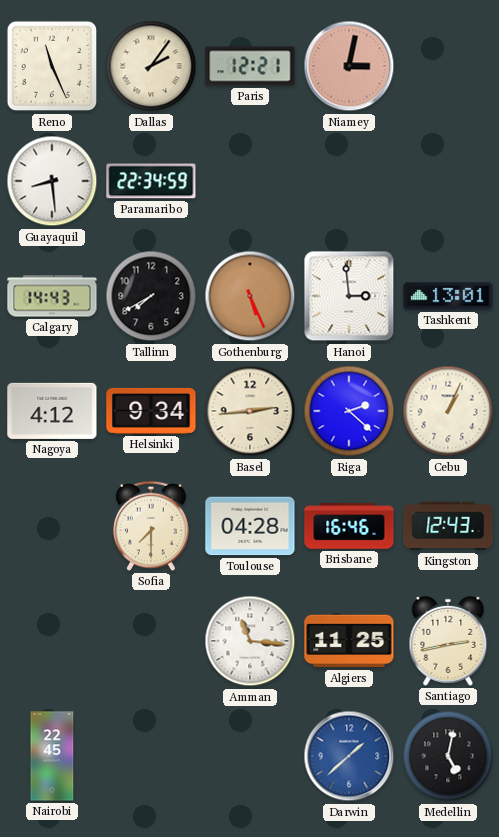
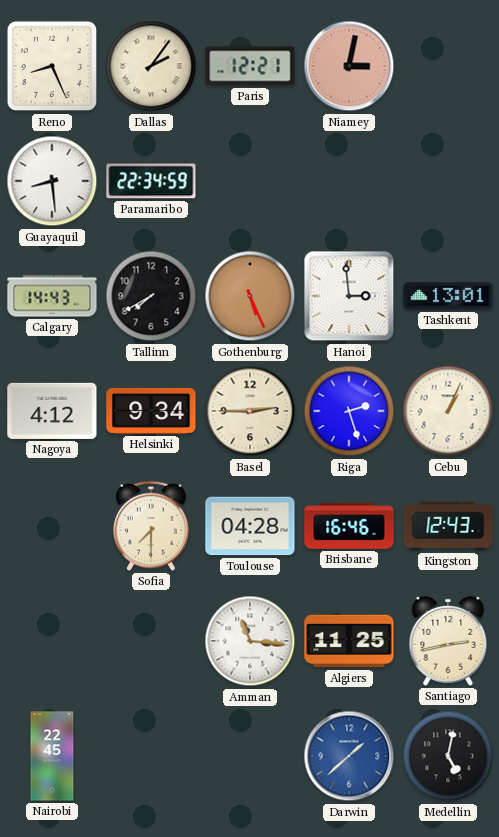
Reno: 11:26 -> 8:26 (52, 66)
Basel: 2:44 -> 2:45 (250, 411)
Riga: 2:22 -> 2:27 (349, 411)
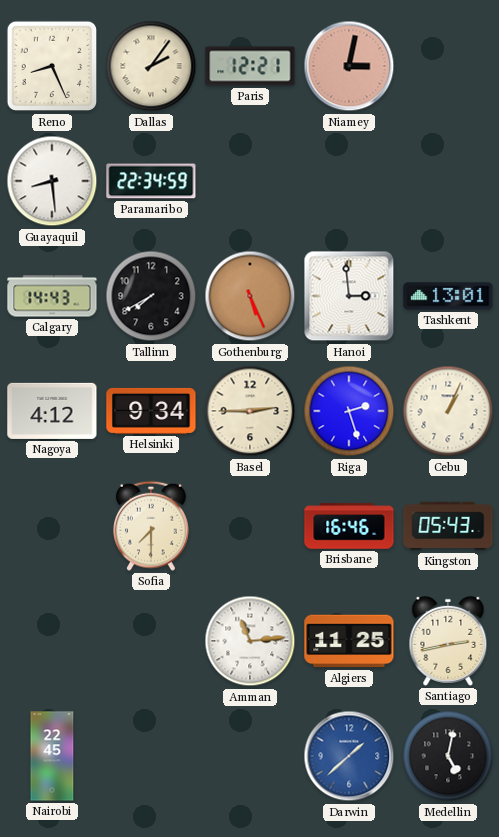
Toulouse: 04:28 -> none (250, 526)
Kingston: 12:43 -> 05:43 (448, 526)
Amman: 11:16 -> 11:14 (250, 641)
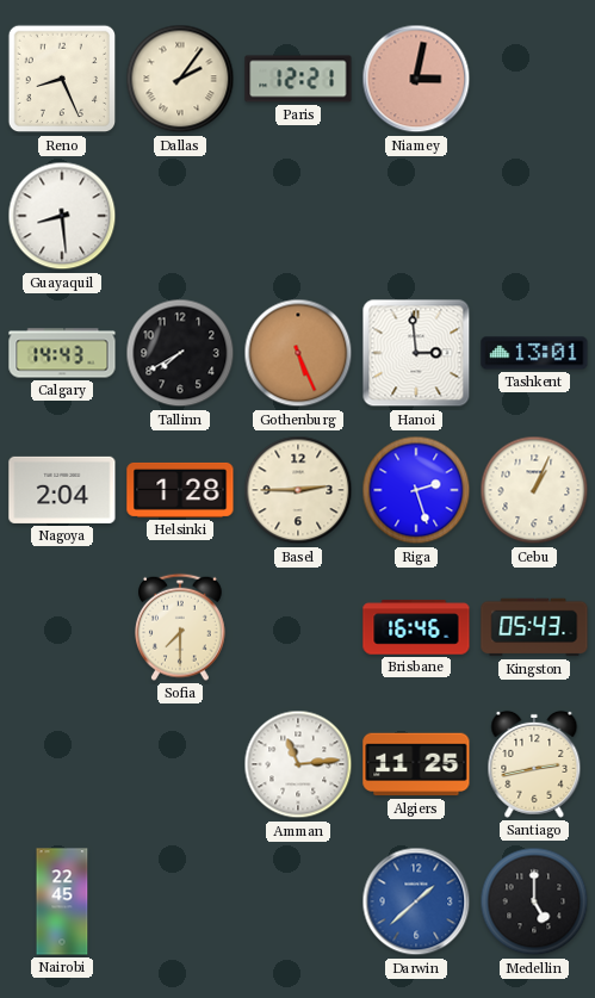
Paramaribo: 22:34 -> none (151, 181)
Nagoya: 4:12 -> 2:04 (62, 490)
Helsinki: 9:34 -> 1:28 (180, 490)
Medellin: 5:02 -> 5:00 (534, 901)
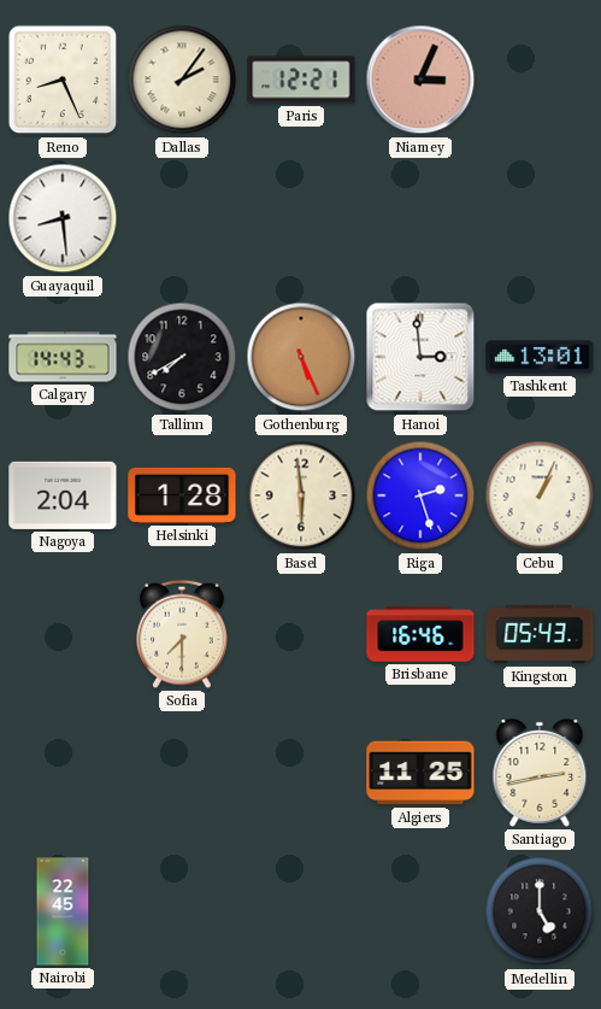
Niamey: 3:02 -> 3:04 (420, 80)
Basel: 2:45 -> 5:59 (301, 495)
Amman: 11:14 -> none (298, 764)
Darwin: 1:38 -> none (416, 901)
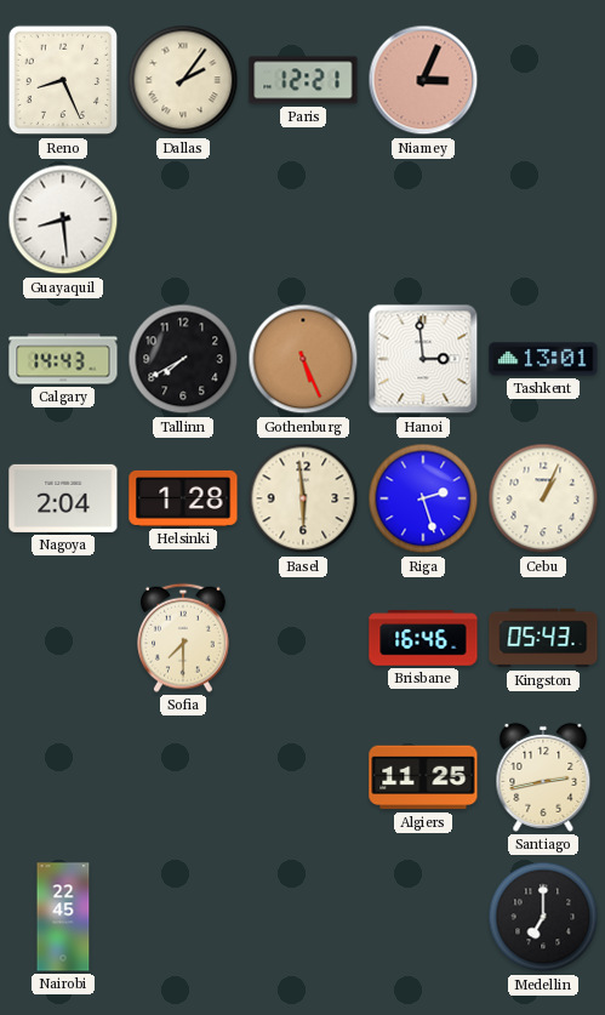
Medellin: 5:00 -> 7:00 (543, 917)
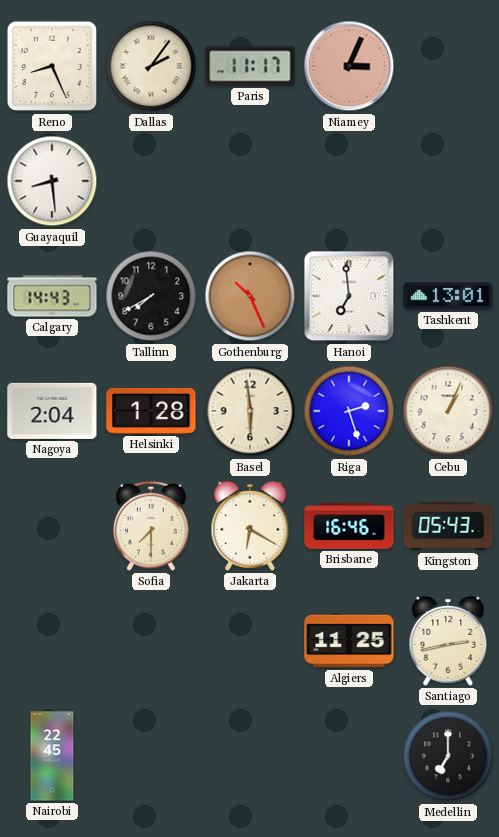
Paris: 12:21 -> 11:17 (250, 66)
Gothenburg: 5:26 -> 10:26 (250, 296)
Hanoi: 2:59 -> 6:59 (349, 296)
Jakarta: none -> 6:20 (250, 526)
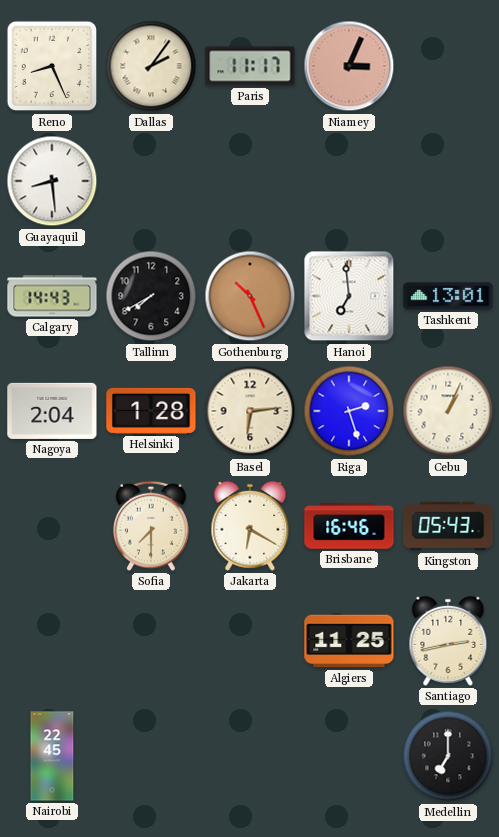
Basel: 5:59 -> 6:14 (250, 411)
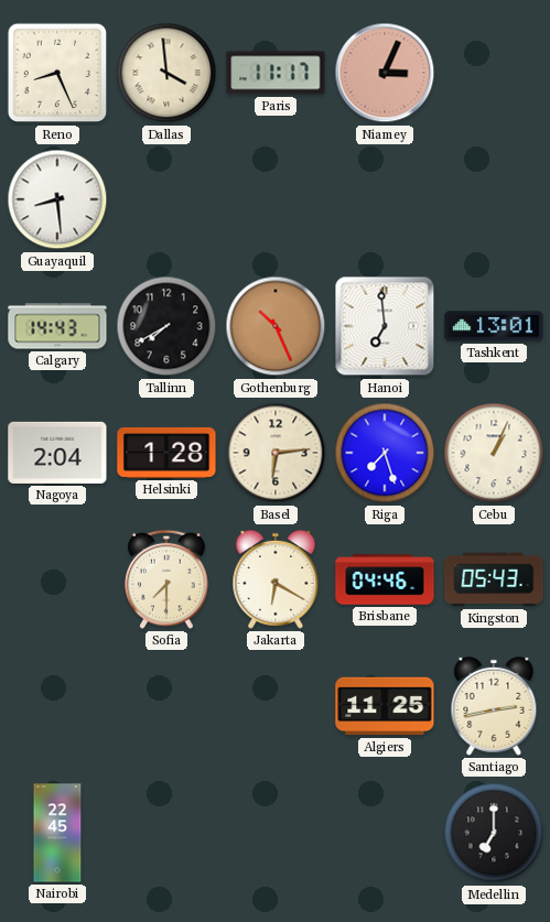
Dallas: 2:06 -> 3:59 (166, 73)
Riga: 2:27 -> 7:27 (385, 453)
Brisbane: 16:46 -> 04:46 (385, 579)
